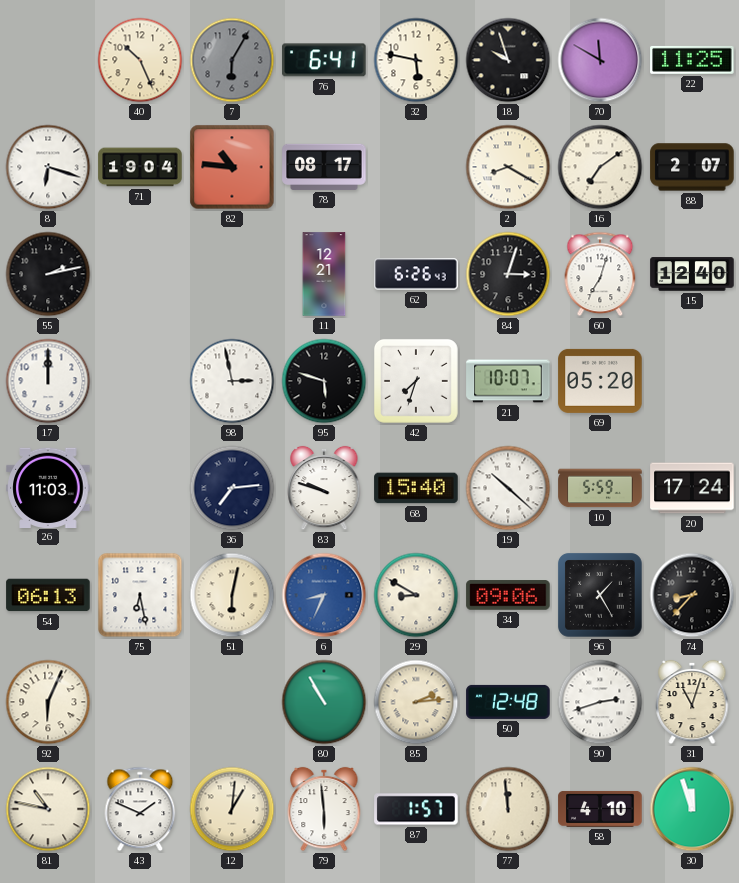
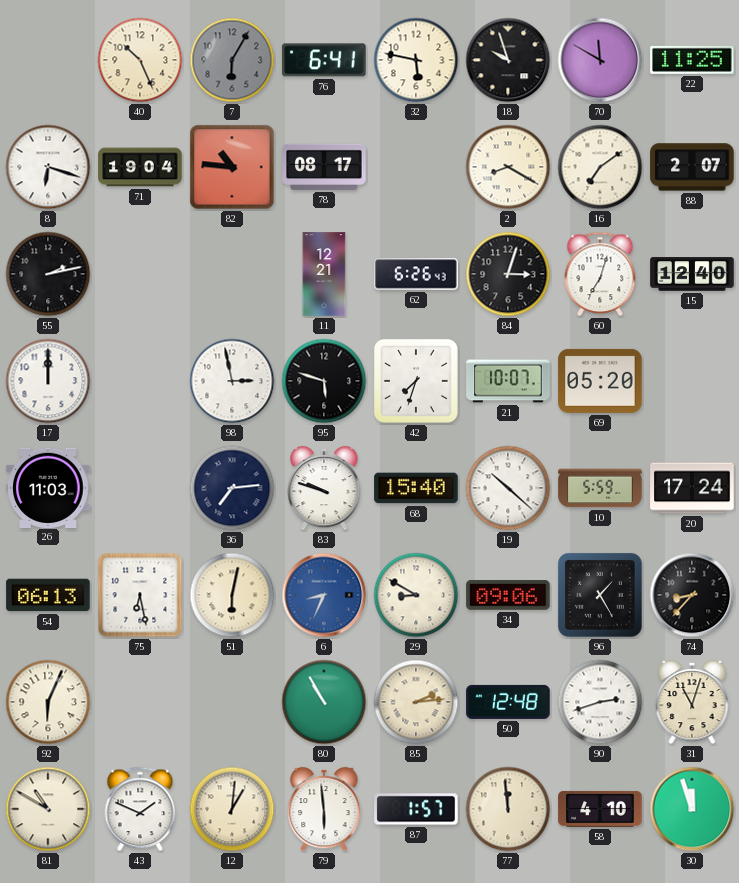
81: 10:47 -> 10:50 (48, 809)
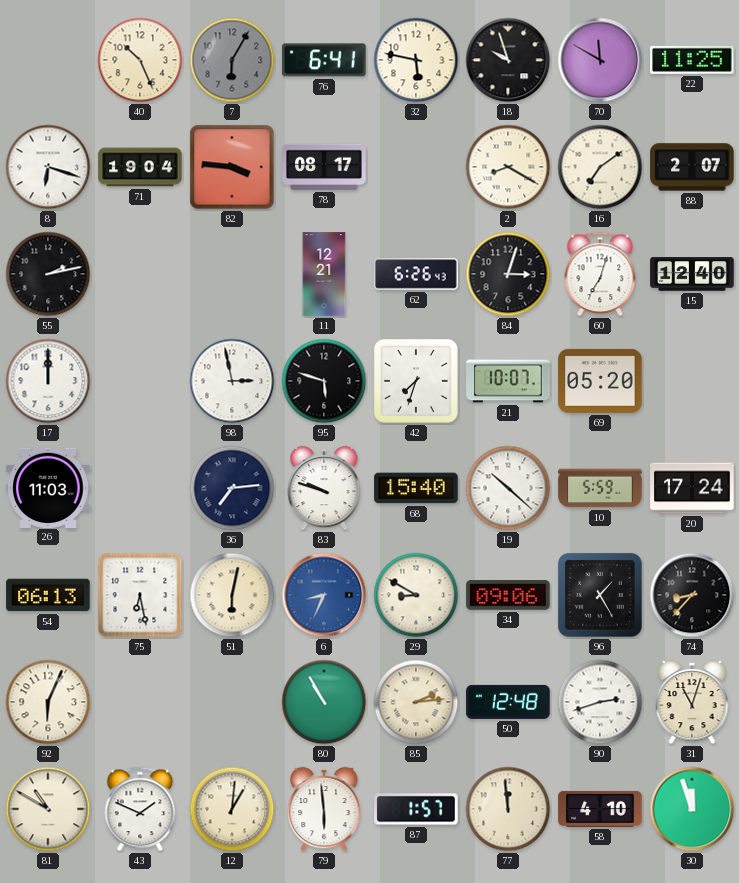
82: 10:46 -> 3:46 (232, 167)
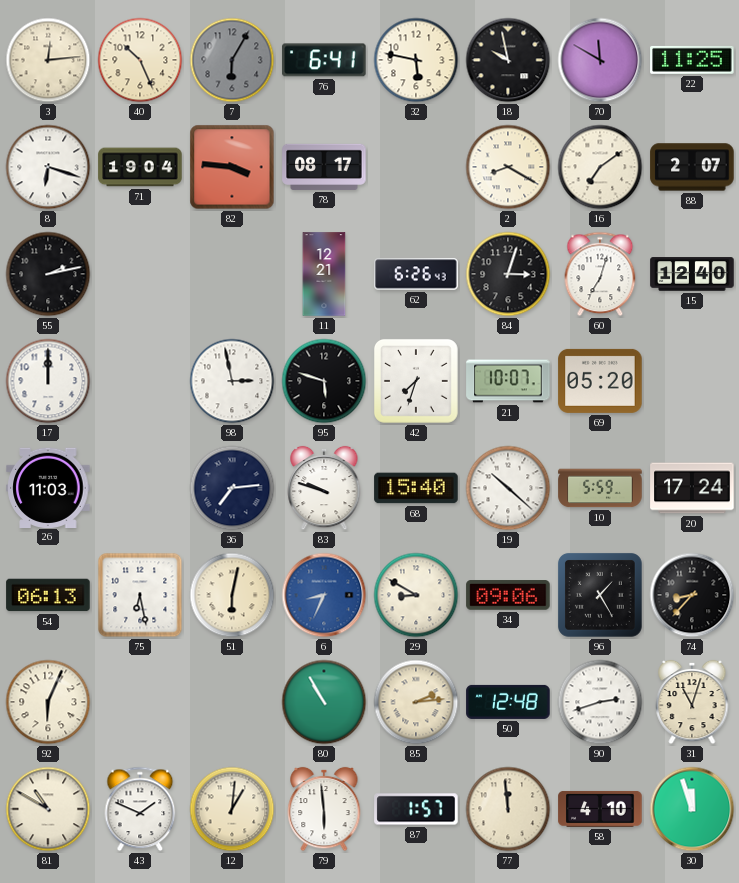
3: none -> 12:14 (48, 60)
18: 9:57 -> 9:58 (508, 60)
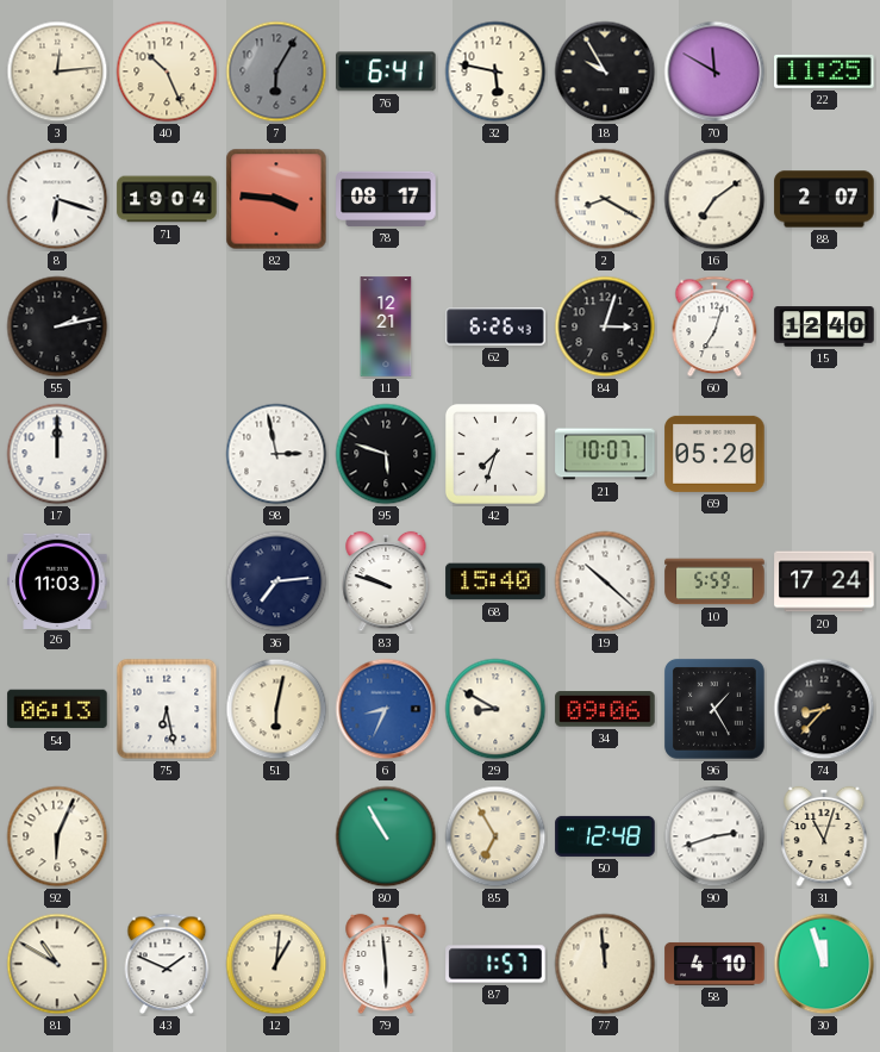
18: 9:58 -> 9:55 (605, 71)
85: 2:14 -> 6:55 (495, 836)
